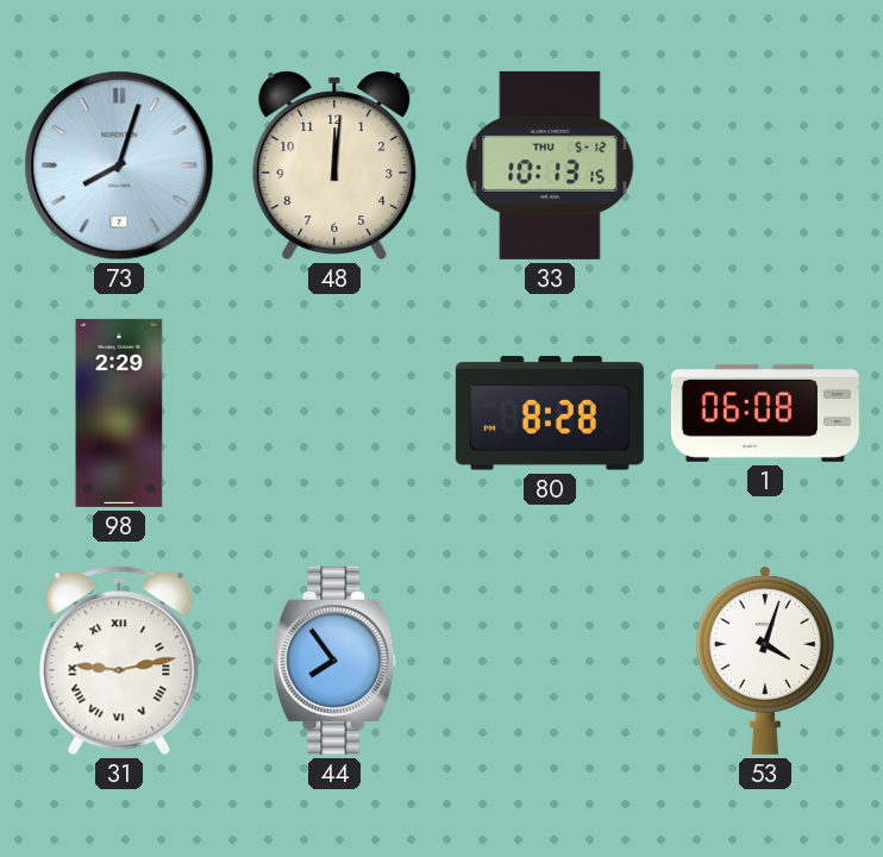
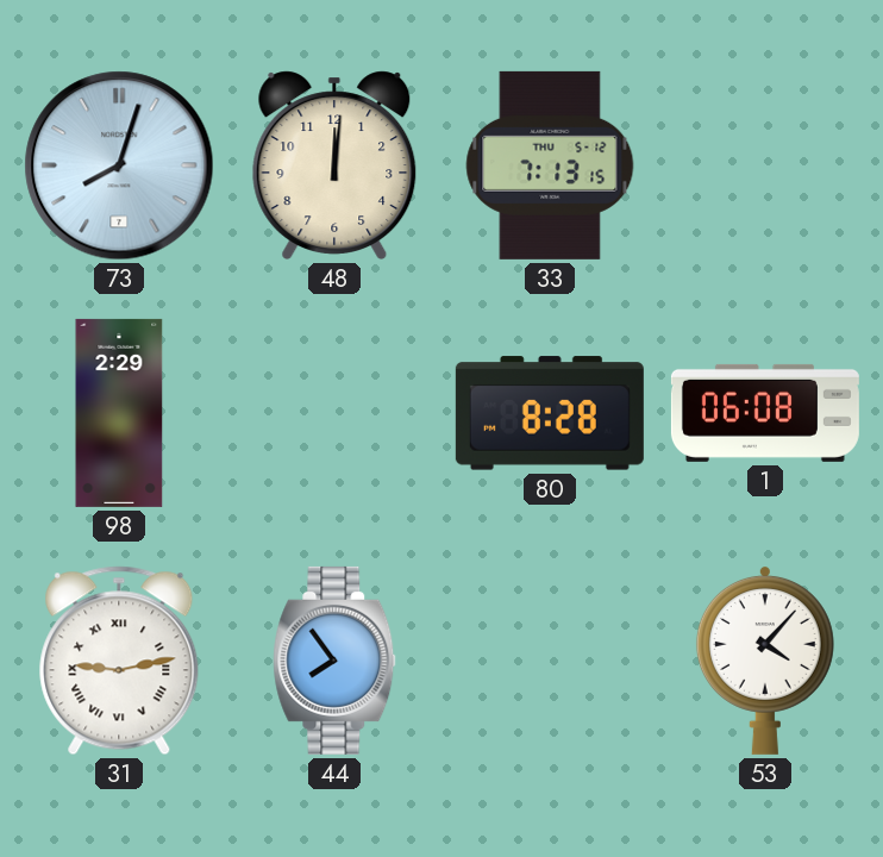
33: 10:13 -> 7:13 (550, 165)
53: 4:03 -> 4:07 (765, 661)
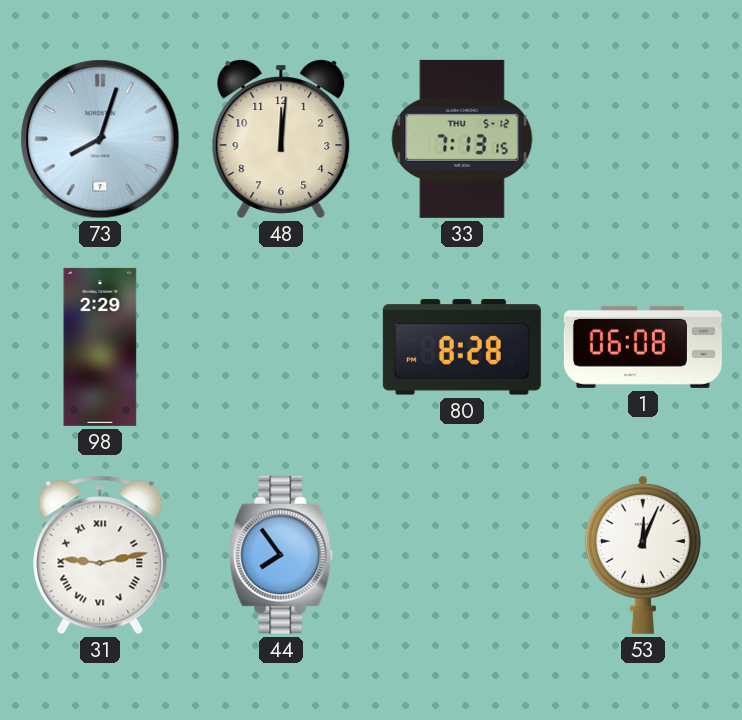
53: 4:07 -> 12:04 (643, 555)
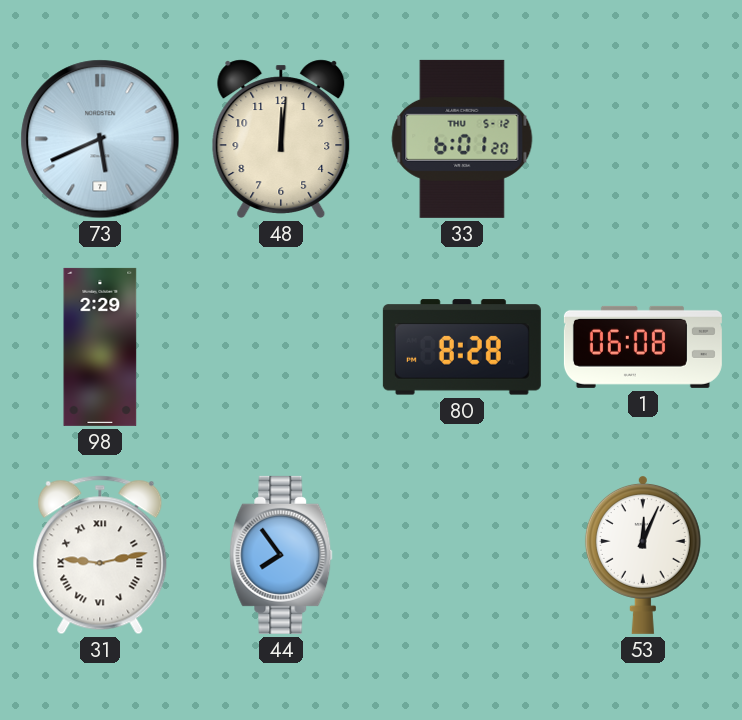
73: 8:03 -> 5:41 (100, 139)
33: 7:13 -> 6:01 (462, 139)
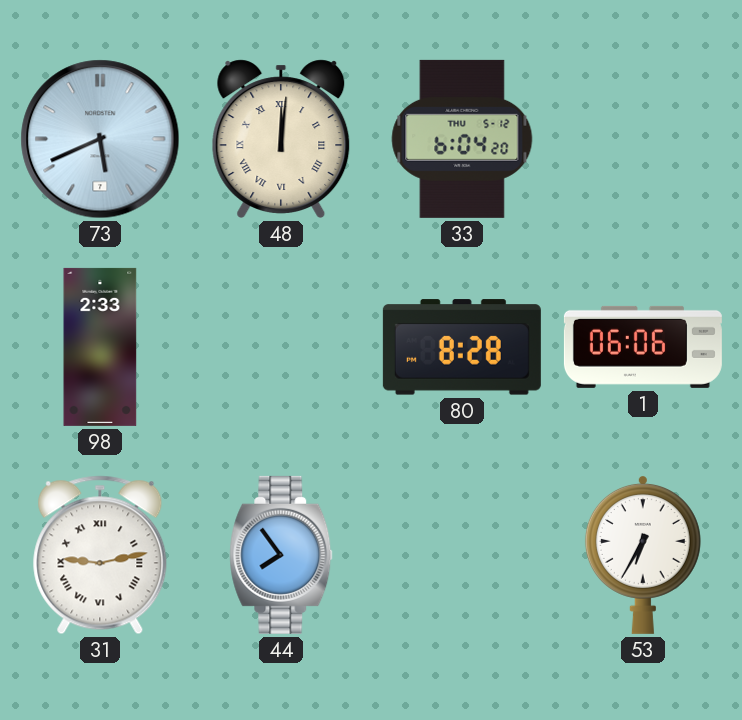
48 numerals: Arabic -> Roman (281, 139)
33: 6:01 -> 6:04 (462, 139)
98: 2:29 -> 2:33 (100, 347)
1: 06:08 -> 06:06 (643, 347)
53: 12:04 -> 6:35 (643, 555)
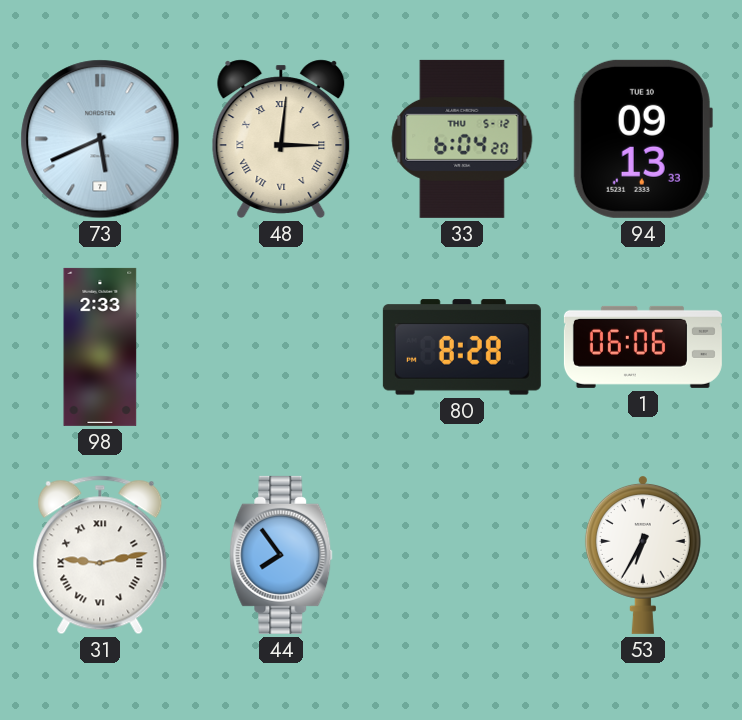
48: 12:01 -> 3:01 (281, 139)
94: none -> 09:13 (643, 139)
